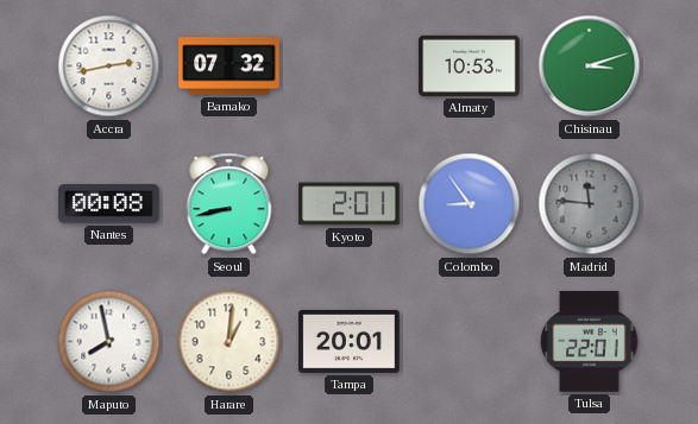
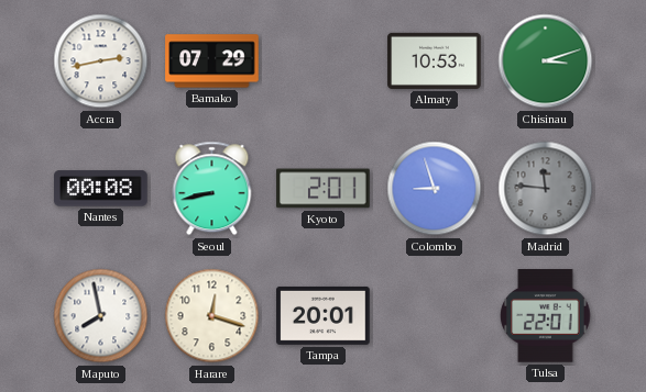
Bamako: 07:32 -> 07:29 (212, 61)
Colombo: 8:54 -> 8:57 (435, 189)
Harare: 1:01 -> 12:18 (212, 316)
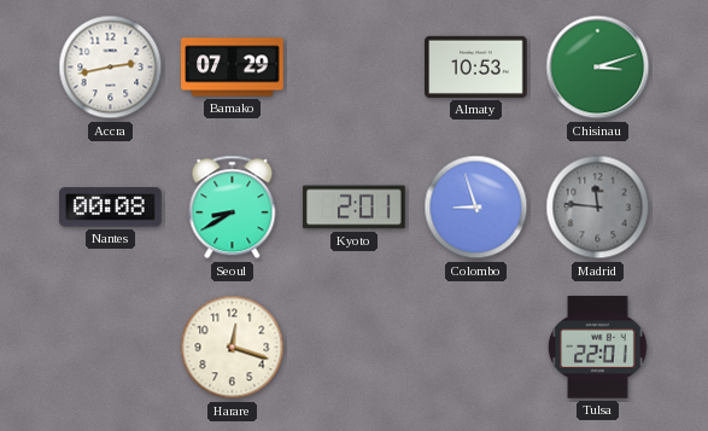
Seoul: 8:43 -> 8:40 (233, 208)
Maputo: 7:58 -> none (101, 316)
Tampa: 20:01 -> none (324, 315)
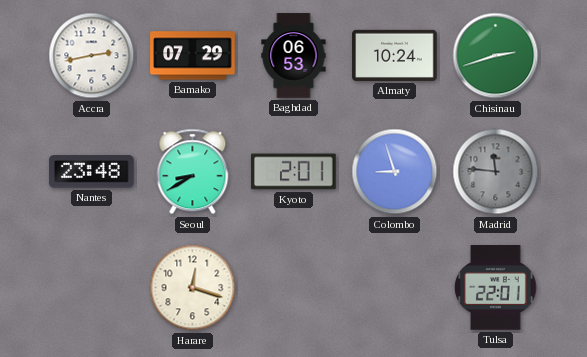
Baghdad: none -> 06:53 (294, 56)
Almaty: 10:53 -> 10:24 (395, 55)
Chisinau: 3:12 -> 2:42 (496, 56)
Nantes: 00:08 -> 23:48 (92, 172)
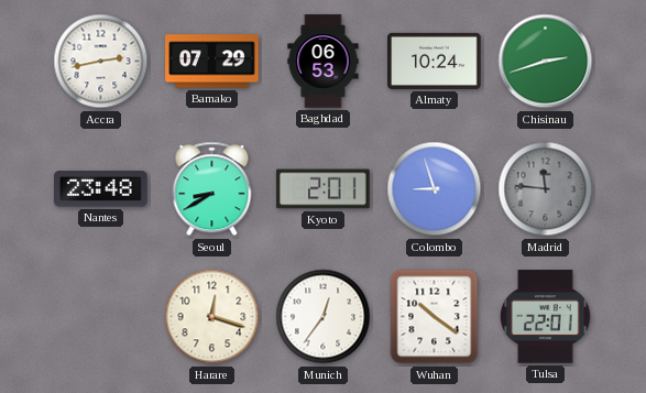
Munich: none -> 12:36 (324, 317)
Wuhan: none -> 10:21 (435, 317)
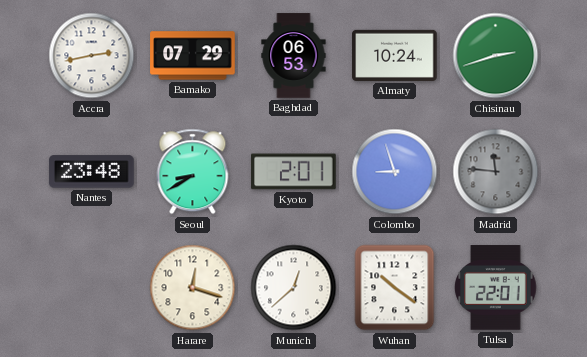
Munich: 12:36 -> 12:38 (294, 288)
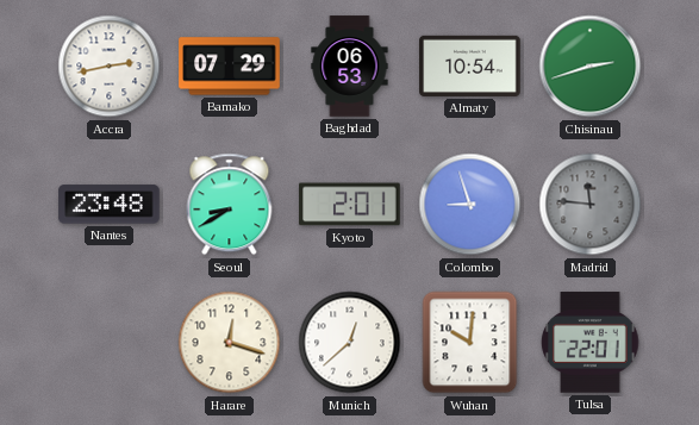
Almaty: 10:24 -> 10:54 (470, 65)
Wuhan: 10:21 -> 10:01 (470, 343)
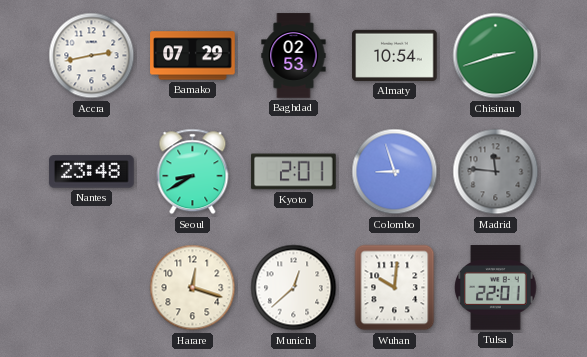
Baghdad: 06:53 -> 02:53 (294, 56)
